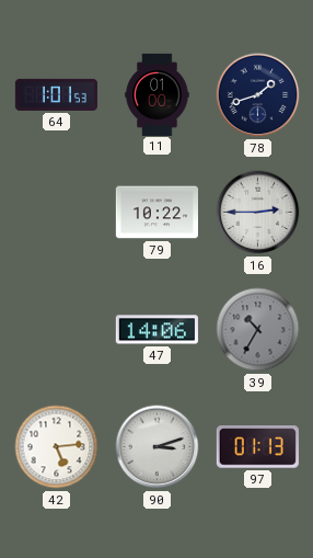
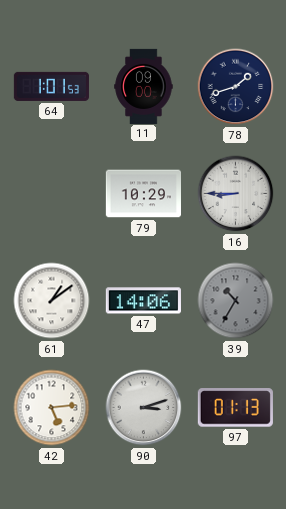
11: 01:00 -> 09:00 (144, 86)
79: 10:22 -> 10:29 (143, 194)
16: 2:45 -> 8:45 (236, 194)
61: none -> 1:09 (52, 301)
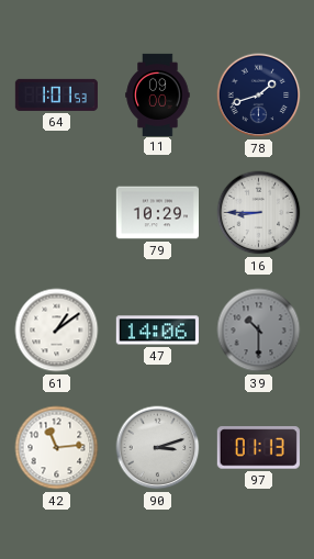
39: 10:35 -> 10:30 (259, 331)
42: 5:14 -> 11:14 (57, 448)
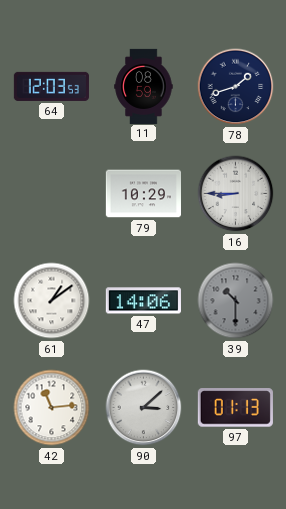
64: 1:01 -> 12:03 (51, 86)
11: 09:00 -> 08:59 (144, 86)
90: 3:12 -> 3:08 (144, 408)
